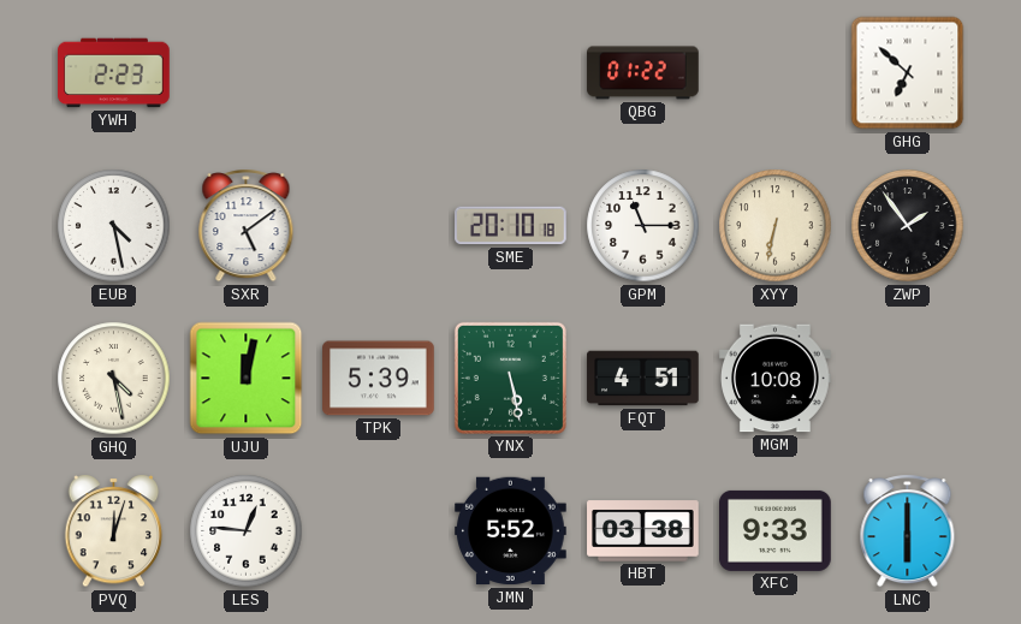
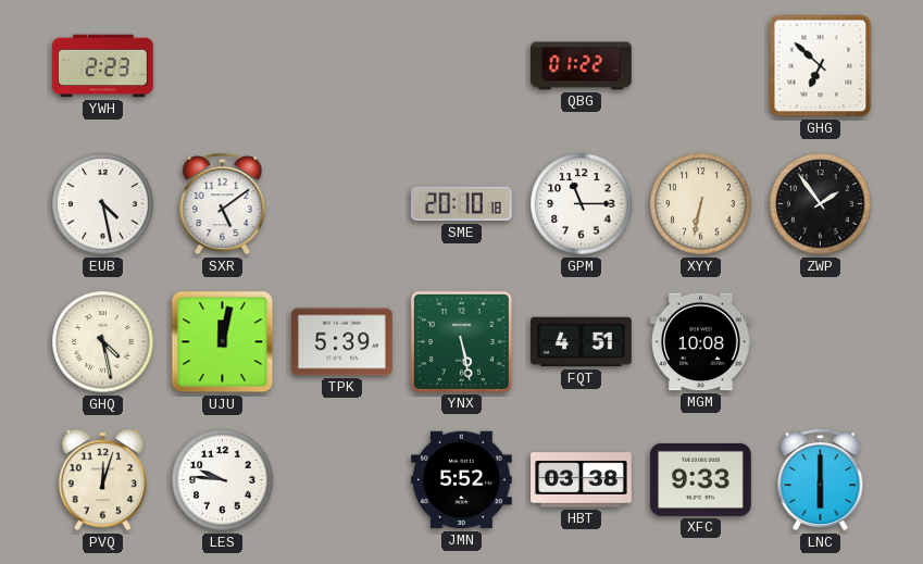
LES: 12:46 -> 9:46 (223, 480)
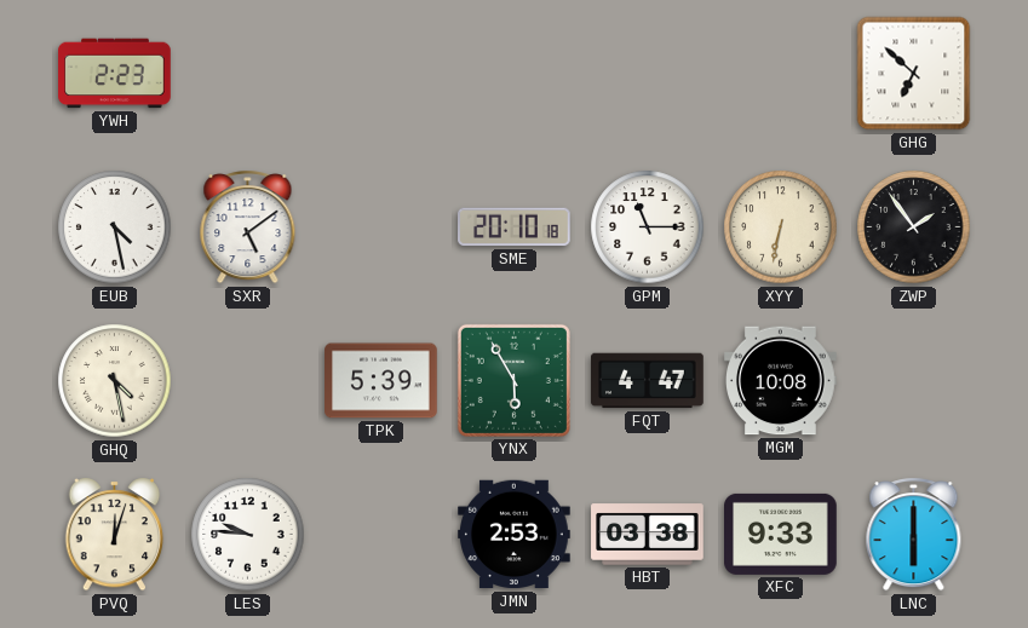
QBG: 01:22 -> none (582, 66)
UJU: 12:02 -> none (223, 342)
YNX: 5:28 -> 5:55 (513, 380)
FQT: 4:51 -> 4:47 (648, 381)
JMN: 5:52 -> 2:53 (515, 535)
